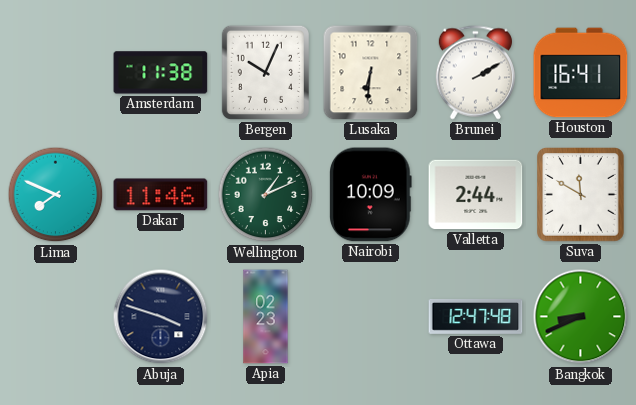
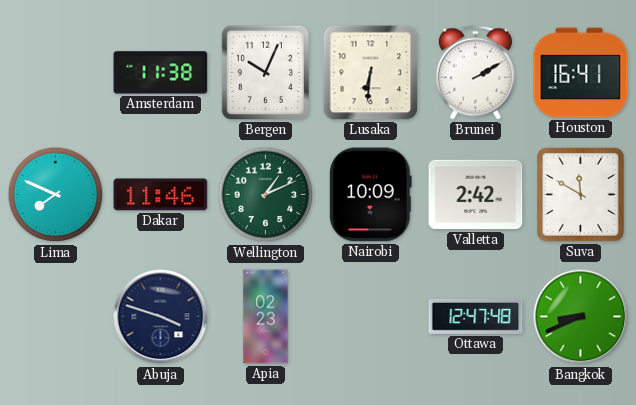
Valletta: 2:44 -> 2:42 (476, 195)
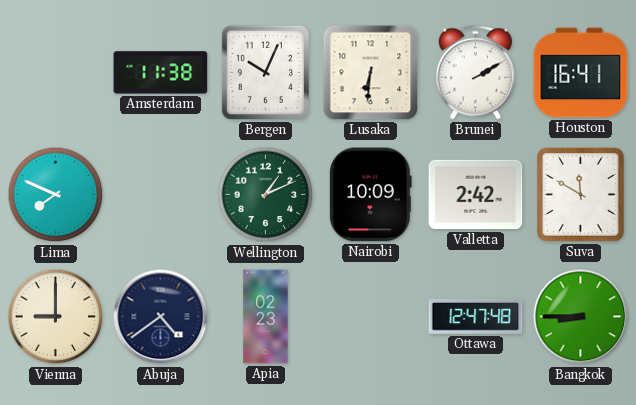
Dakar: 11:46 -> none (161, 195)
Vienna: none -> 9:00 (56, 317)
Abuja: 3:48 -> 4:39 (161, 317)
Bangkok: 8:41 -> 8:45 (581, 317)
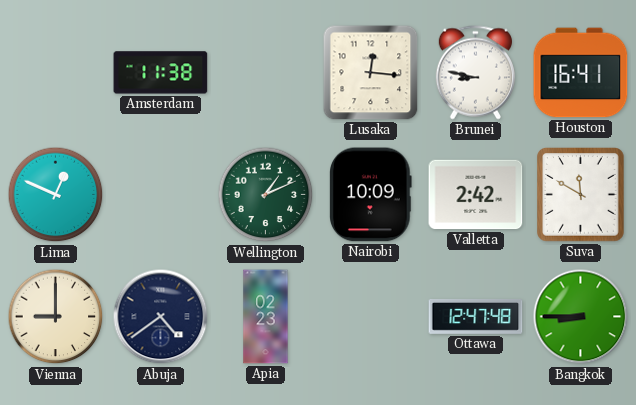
Bergen: 10:04 -> none (265, 72)
Lusaka: 6:31 -> 12:16 (371, 73)
Brunei: 2:10 -> 8:47 (475, 73)
Lima: 7:49 -> 12:49 (56, 195)
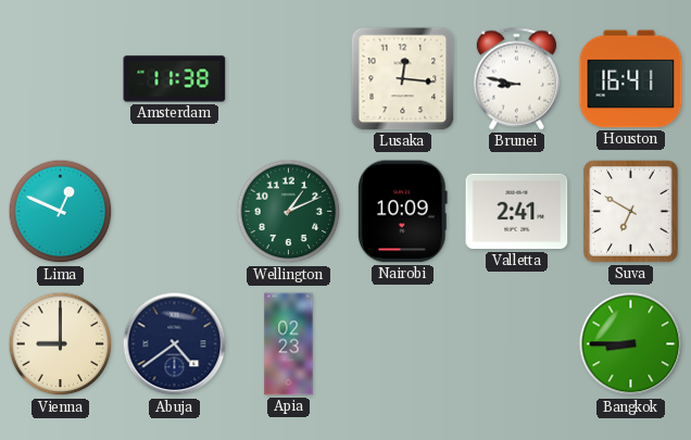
Valletta: 2:42 -> 2:41 (517, 212)
Suva: 11:50 -> 6:50 (631, 212)
Ottawa: 12:47 -> none (476, 316)
